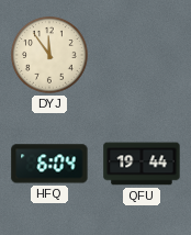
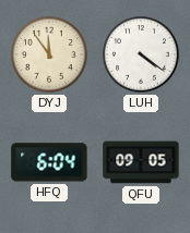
LUH: none -> 4:21 (141, 54)
QFU: 19:44 -> 09:05 (141, 162)
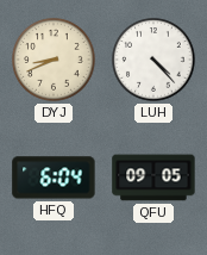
DYJ: 11:54 -> 8:41 (54, 60)
LUH: 4:21 -> 4:23 (153, 60)
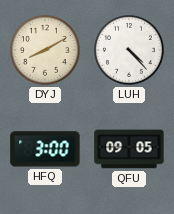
DYJ: 8:41 -> 8:10 (45, 50)
HFQ: 6:04 -> 3:00 (45, 149)
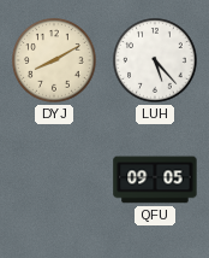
LUH: 4:23 -> 5:23 (155, 60)
HFQ: 3:00 -> none (45, 149)
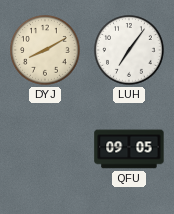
LUH: 5:23 -> 7:06 (129, 50)
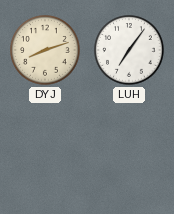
DYJ: 8:10 -> 8:12 (45, 50)
QFU: 09:05 -> none (129, 149)
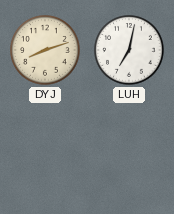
LUH: 7:06 -> 7:02 (129, 50)
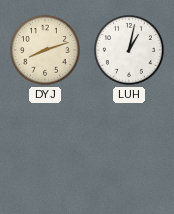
LUH: 7:02 -> 1:02 (129, 50)
